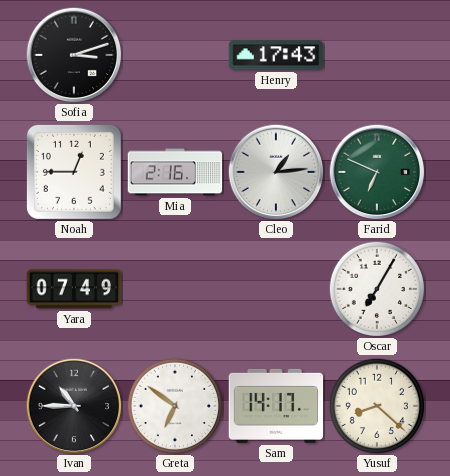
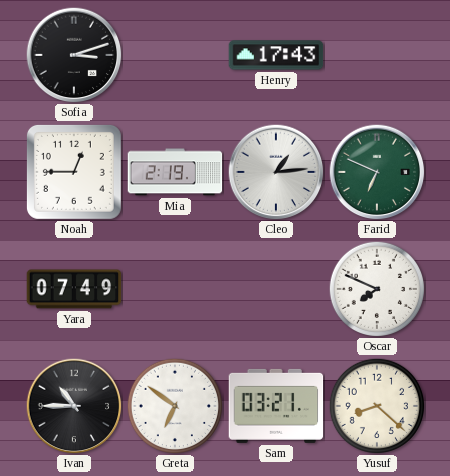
Mia: 2:16 -> 2:19 (175, 172)
Oscar: 7:05 -> 7:49 (376, 288)
Sam: 14:17 -> 03:21 (276, 406)
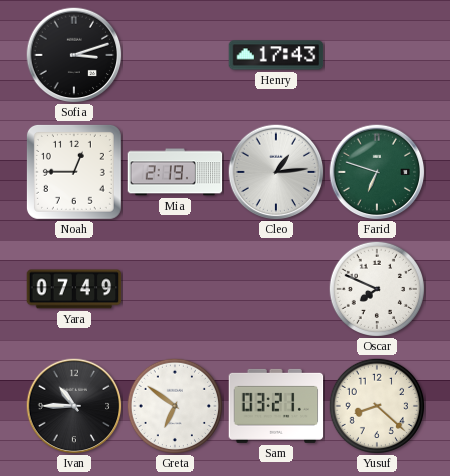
Farid: 6:49 -> 6:48 (377, 172)
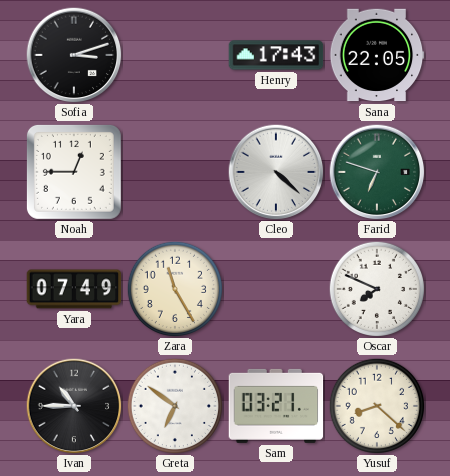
Sana: none -> 22:05 (377, 55)
Mia: 2:19 -> none (175, 172)
Cleo: 1:14 -> 4:22 (276, 172)
Zara: none -> 11:25 (174, 288)
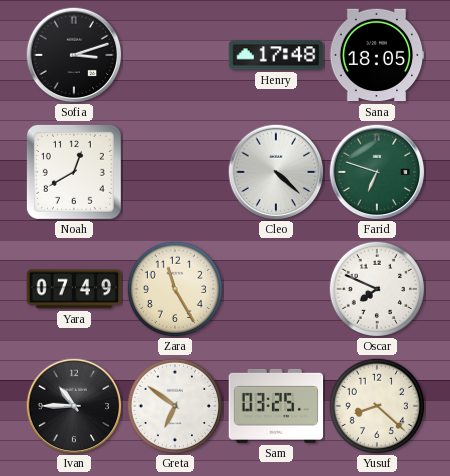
Henry: 17:43 -> 17:48 (276, 55)
Sana: 22:05 -> 18:05 (377, 55)
Noah: 12:45 -> 12:40 (74, 172)
Sam: 03:21 -> 03:25 (276, 406)
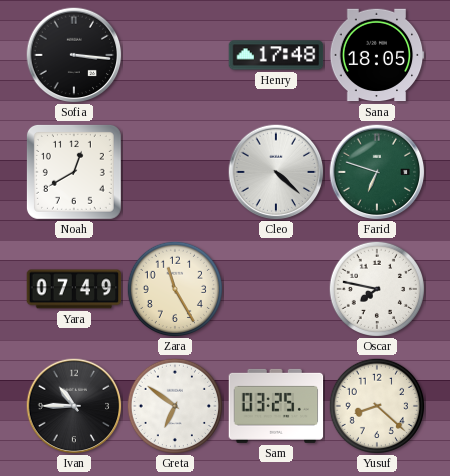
Sofia: 3:12 -> 3:16 (74, 55)
Oscar: 7:49 -> 7:47 (376, 288)
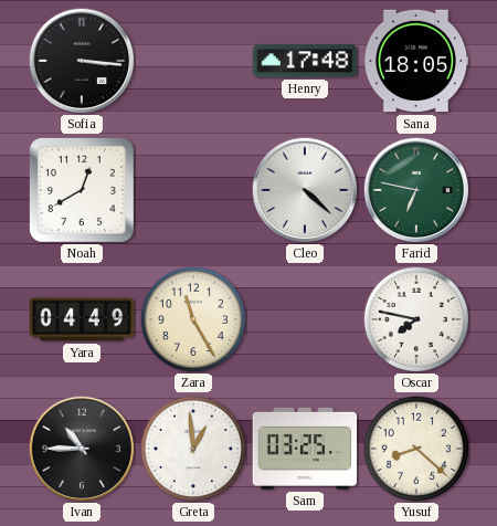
Farid: 6:48 -> 6:47 (416, 190)
Yara: 07:49 -> 04:49 (82, 319)
Greta: 6:51 -> 12:59 (192, 448)
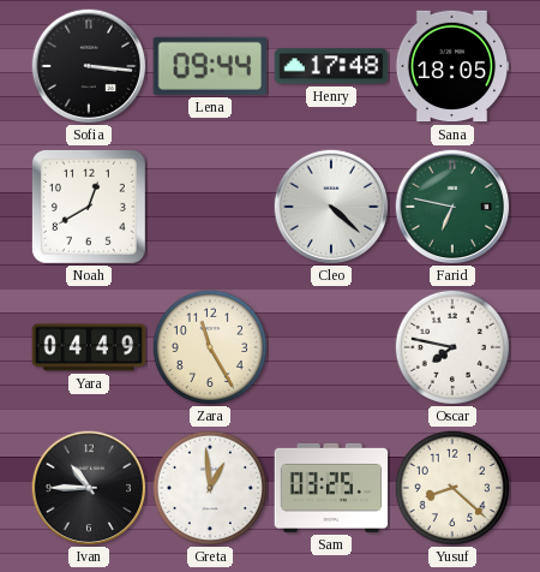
Lena: none -> 09:44 (209, 66)
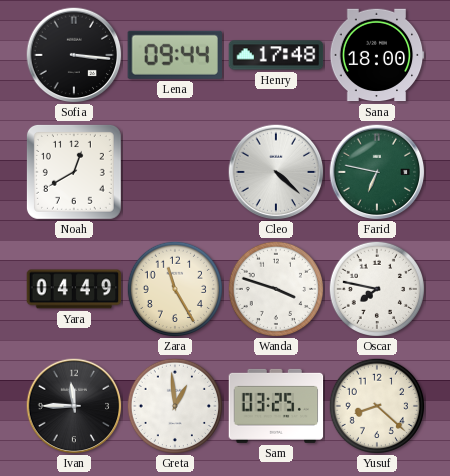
Sana: 18:05 -> 18:00 (377, 55)
Wanda: none -> 3:48 (275, 288)
Ivan: 10:45 -> 11:45 (74, 406)
